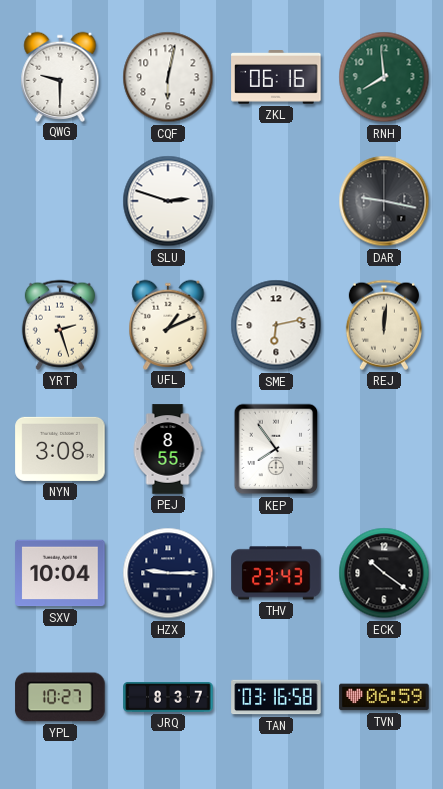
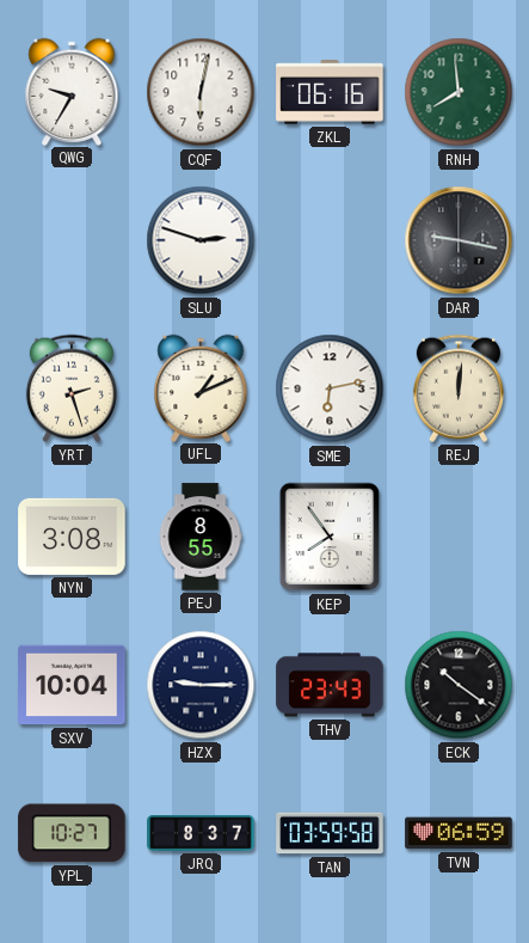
QWG: 9:30 -> 9:35 (72, 91)
TAN: 03:16 -> 03:59 (330, 833)
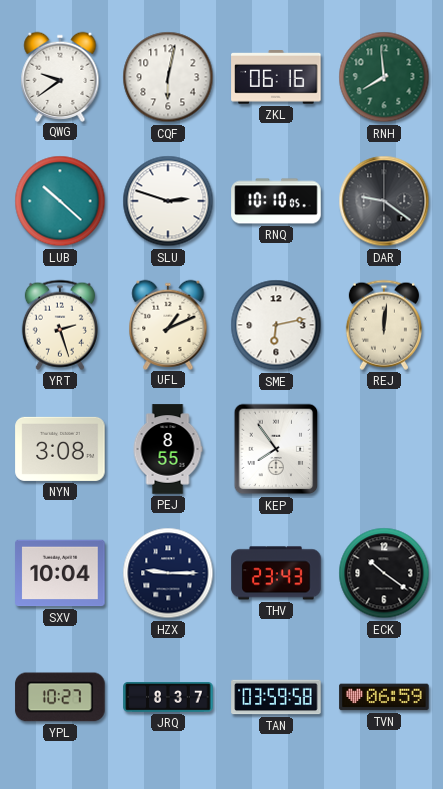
QWG: 9:35 -> 9:39 (60, 76)
LUB: none -> 10:22 (60, 201)
RNQ: none -> 10:10 (276, 201)
DAR: 9:17 -> 9:21 (384, 201)
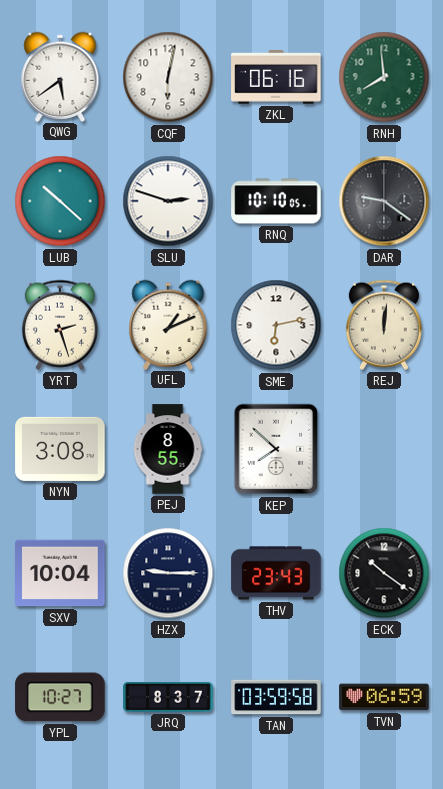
QWG: 9:39 -> 5:39 (60, 76)
KEP: 7:54 -> 7:52 (276, 449)
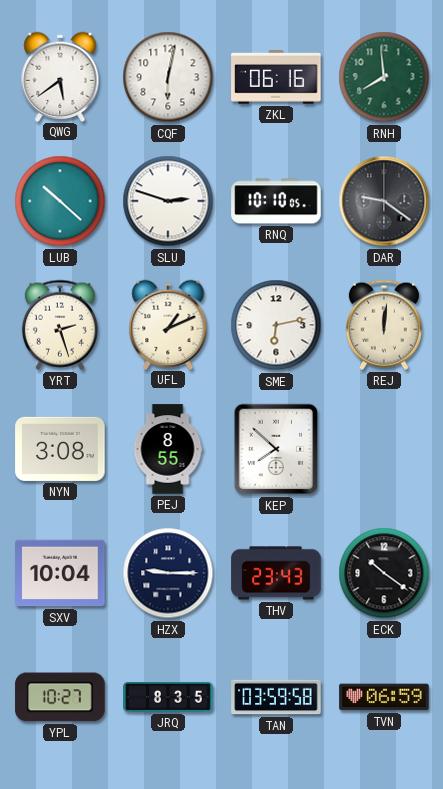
JRQ: 8:37 -> 8:35 (168, 698)
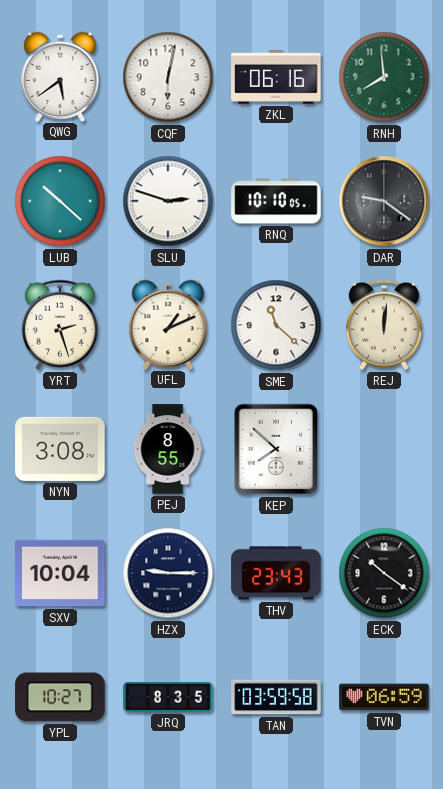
SME: 6:13 -> 11:22 (276, 325)
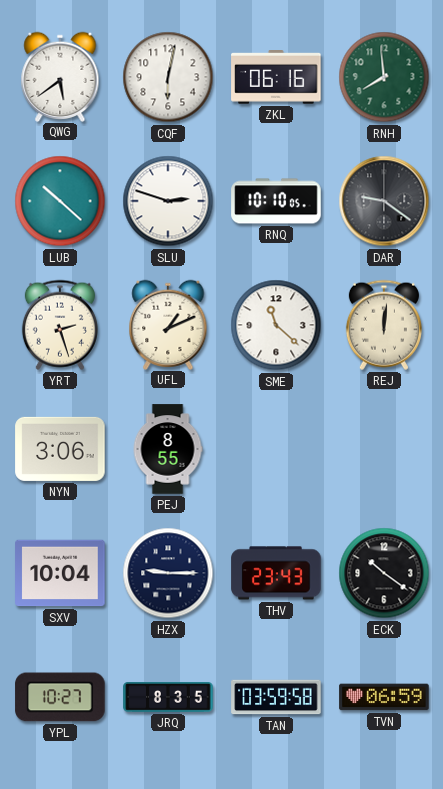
NYN: 3:08 -> 3:06 (60, 449)
KEP: 7:52 -> none (276, 449)
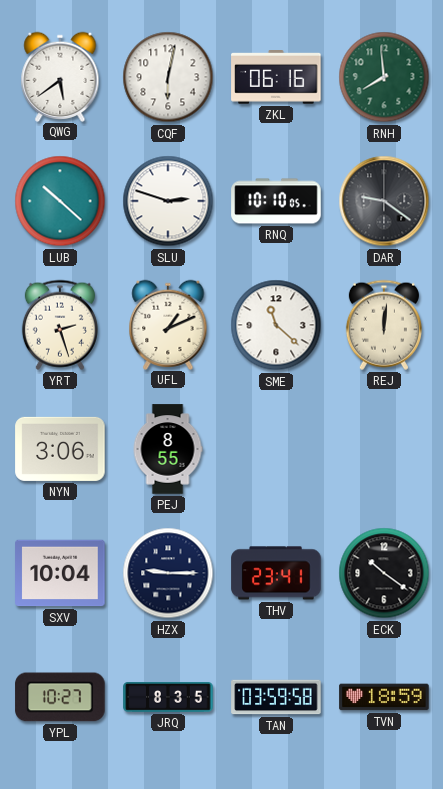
THV: 23:43 -> 23:41 (276, 573)
TVN: 06:59 -> 18:59 (384, 697)
